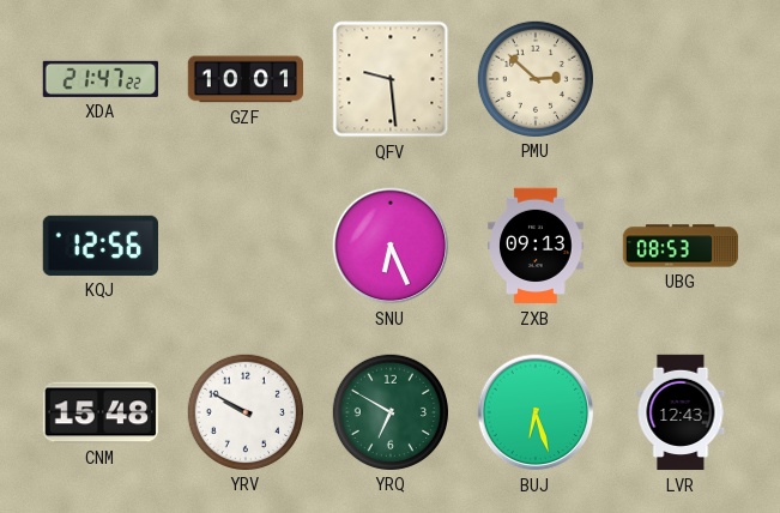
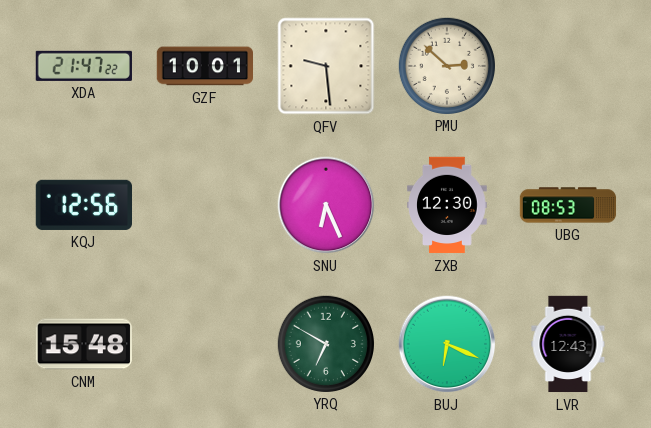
ZXB: 09:13 -> 12:30 (447, 205)
YRV: 9:50 -> none (244, 411)
BUJ: 6:27 -> 6:19 (447, 344)
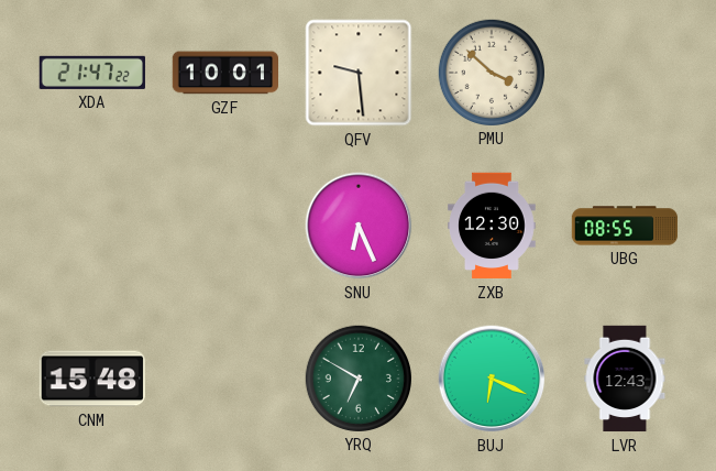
PMU: 2:52 -> 3:52 (491, 72)
KQJ: 12:56 -> none (83, 205)
UBG: 08:53 -> 08:55 (625, 226)
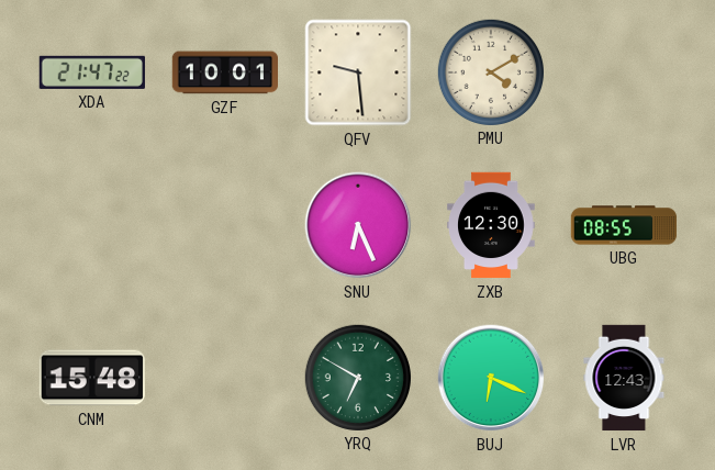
PMU: 3:52 -> 4:10 (490, 71)
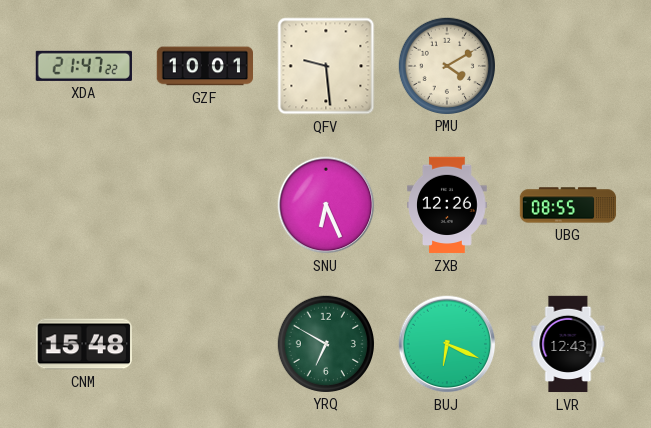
ZXB: 12:30 -> 12:26 (447, 205)
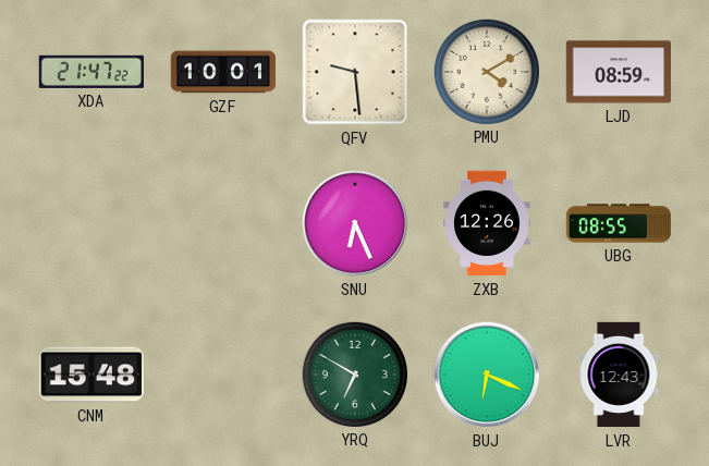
LJD: none -> 08:59 (619, 72)
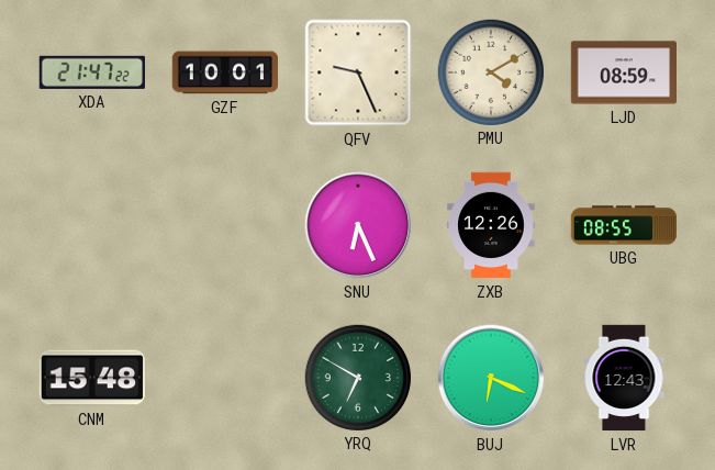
QFV: 9:29 -> 9:26 (358, 72)
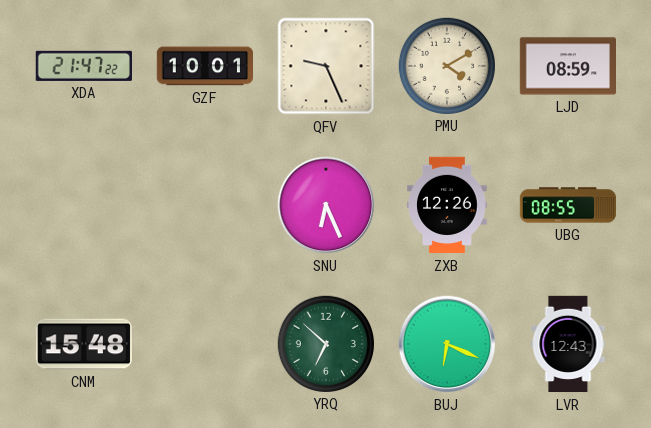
YRQ: 6:50 -> 6:52 (325, 343)
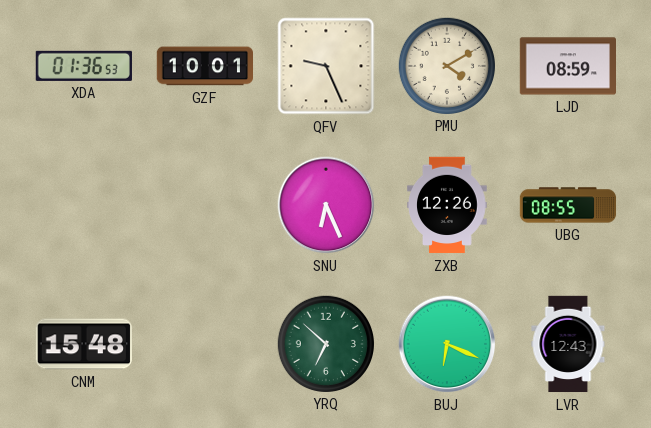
XDA: 21:47 -> 01:36 (83, 66)
